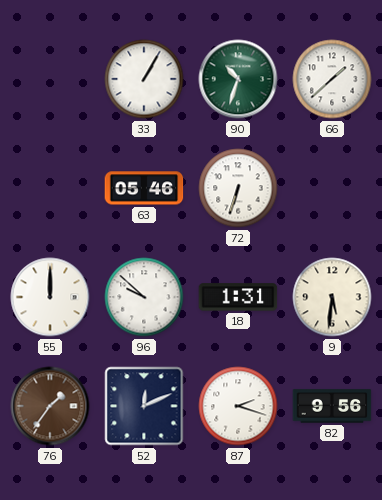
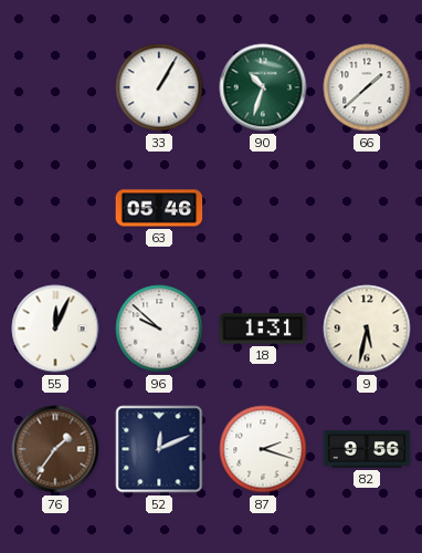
72: 6:33 -> none (238, 188)
55: 12:00 -> 12:04 (55, 328)
9: 5:31 -> 5:32 (367, 328)
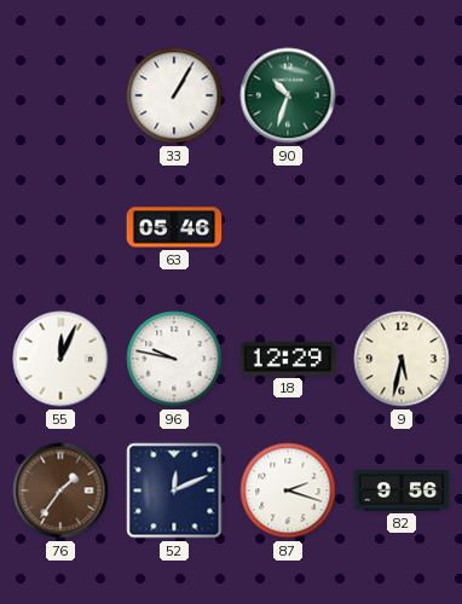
66: 1:38 -> none (367, 87)
96: 9:52 -> 9:47 (174, 359)
18: 1:31 -> 12:29 (288, 359)
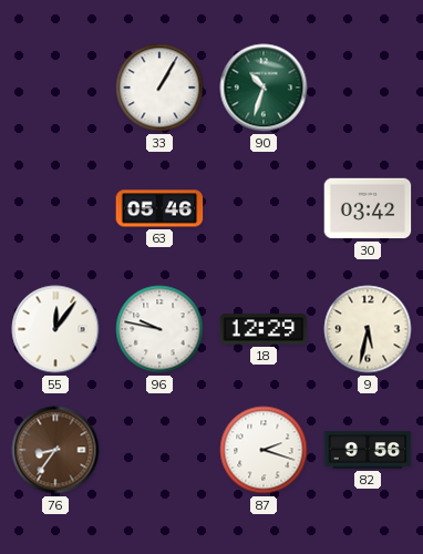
30: none -> 03:42 (368, 208)
55: 12:04 -> 12:06 (55, 329)
76: 1:36 -> 8:36 (55, 450)
52: 12:11 -> none (174, 490)
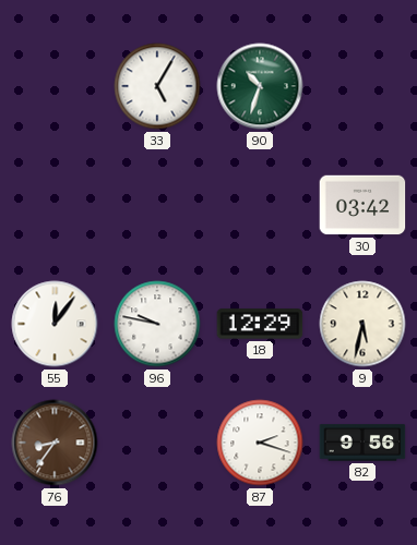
33: 1:05 -> 5:05 (157, 86)
63: 05:46 -> none (159, 208)
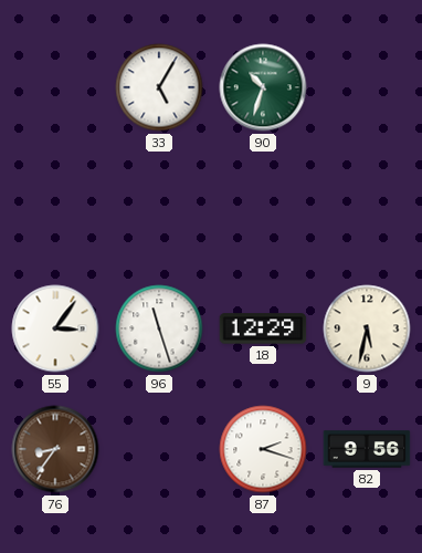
30: 03:42 -> none (362, 205)
55: 12:06 -> 3:06 (55, 328)
96: 9:47 -> 11:27 (159, 328)
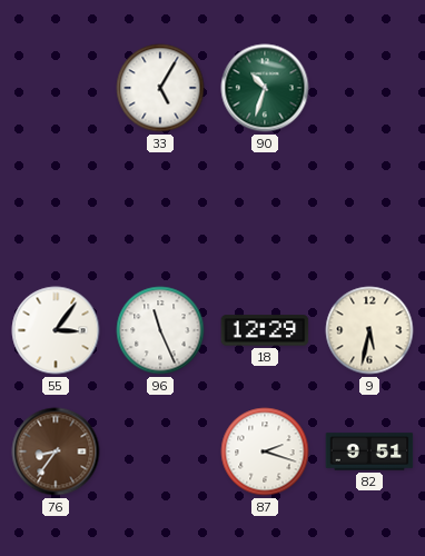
96: 11:27 -> 11:26 (160, 330)
82: 9:56 -> 9:51 (369, 451)
